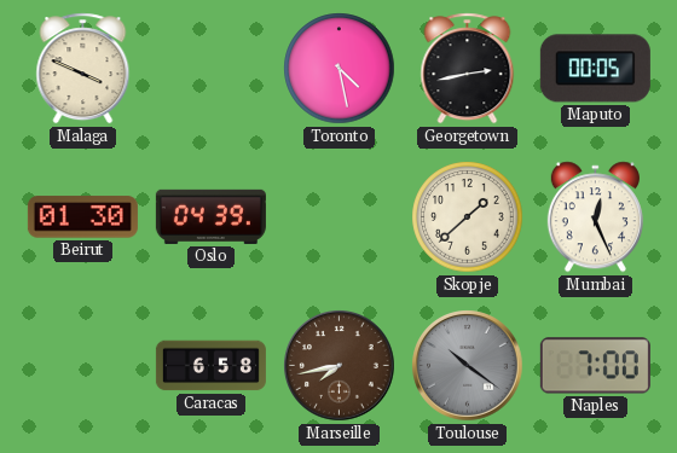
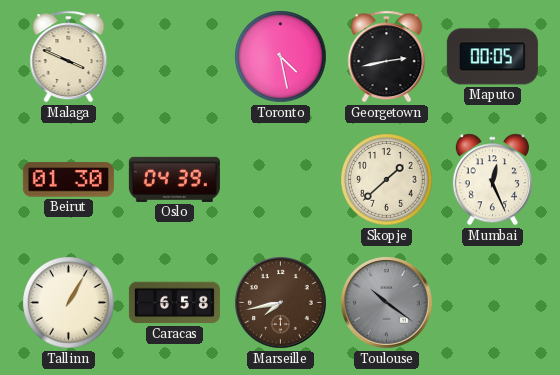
Tallinn: none -> 1:05 (69, 303)
Naples: 7:00 -> none (595, 366)
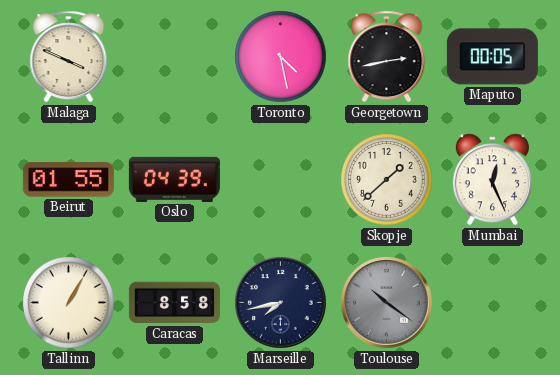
Beirut: 01:30 -> 01:55 (68, 180)
Caracas: 6:58 -> 8:58 (174, 303)
Marseille dial: brown -> navy (281, 303)
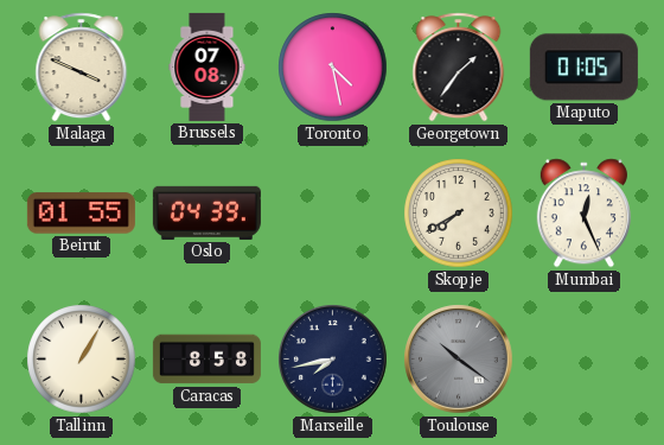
Brussels: none -> 07:08 (207, 66)
Georgetown: 2:43 -> 1:36 (459, 68)
Maputo: 00:05 -> 01:05 (583, 68)
Skopje: 1:38 -> 7:40 (459, 214)
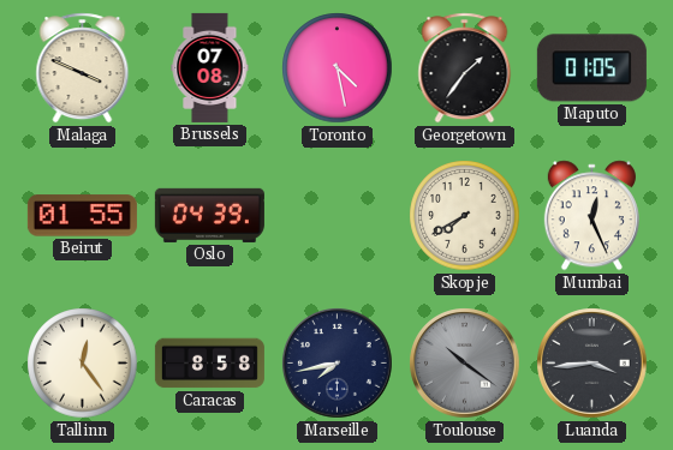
Tallinn: 1:05 -> 12:24 (83, 364)
Luanda: none -> 3:44 (592, 364)
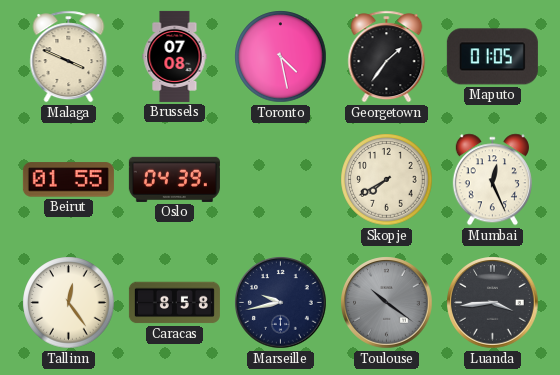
Marseille: 7:43 -> 9:43 (281, 303)
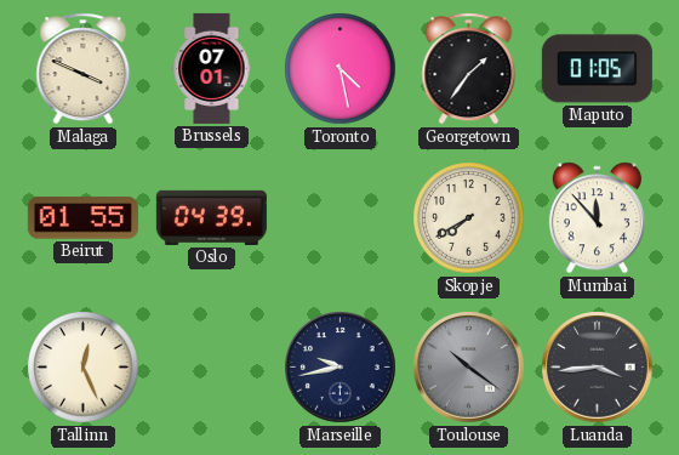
Brussels: 07:08 -> 07:01 (212, 68)
Mumbai: 12:26 -> 11:53 (597, 218)
Tallinn: 12:24 -> 12:26 (84, 368)
Caracas: 8:58 -> none (174, 303)
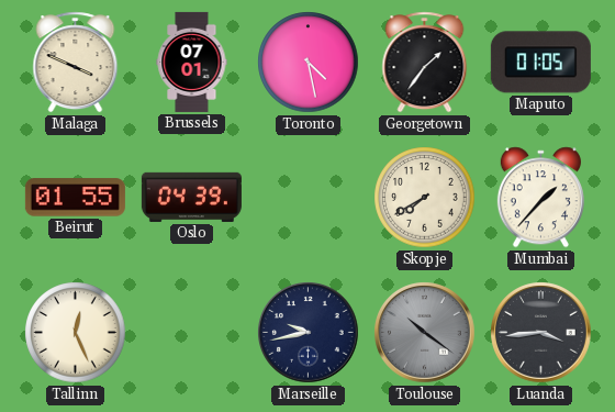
Mumbai: 11:53 -> 1:37 (540, 198)
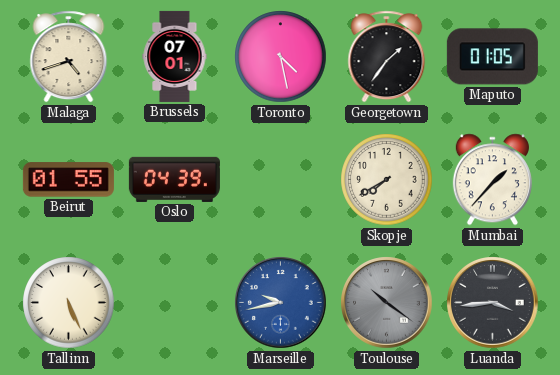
Malaga: 3:49 -> 4:42 (69, 57)
Tallinn: 12:26 -> 5:26 (69, 303)
Marseille dial: navy -> blue (281, 303)
